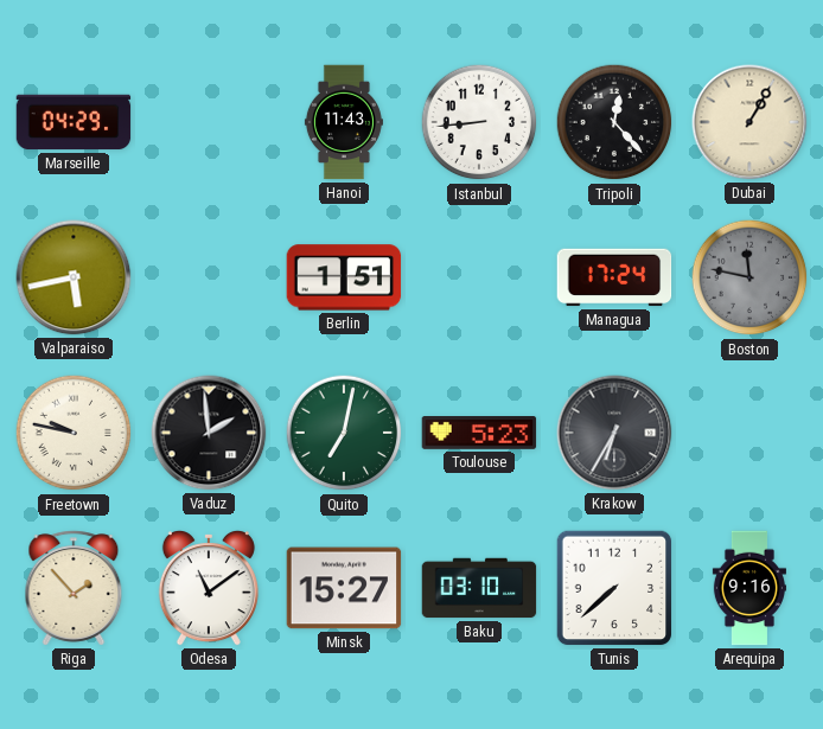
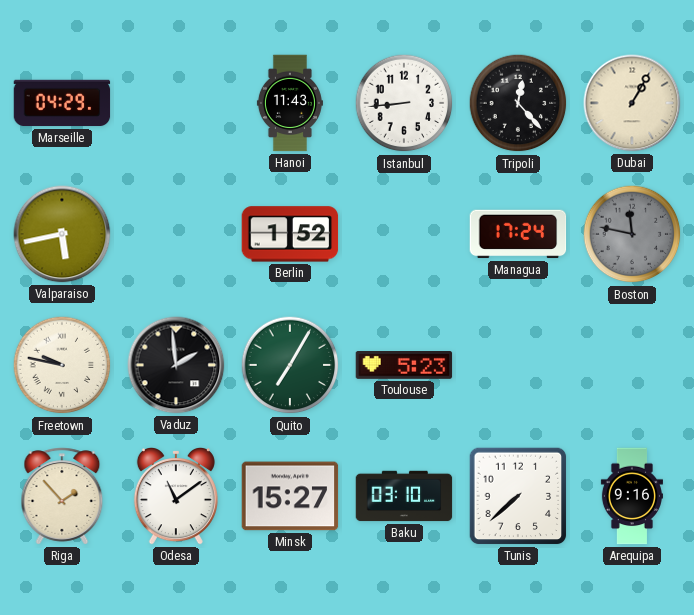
Berlin: 1:51 -> 1:52 (290, 234)
Quito: 7:02 -> 7:05 (290, 365)
Krakow: 6:35 -> none (614, 433)
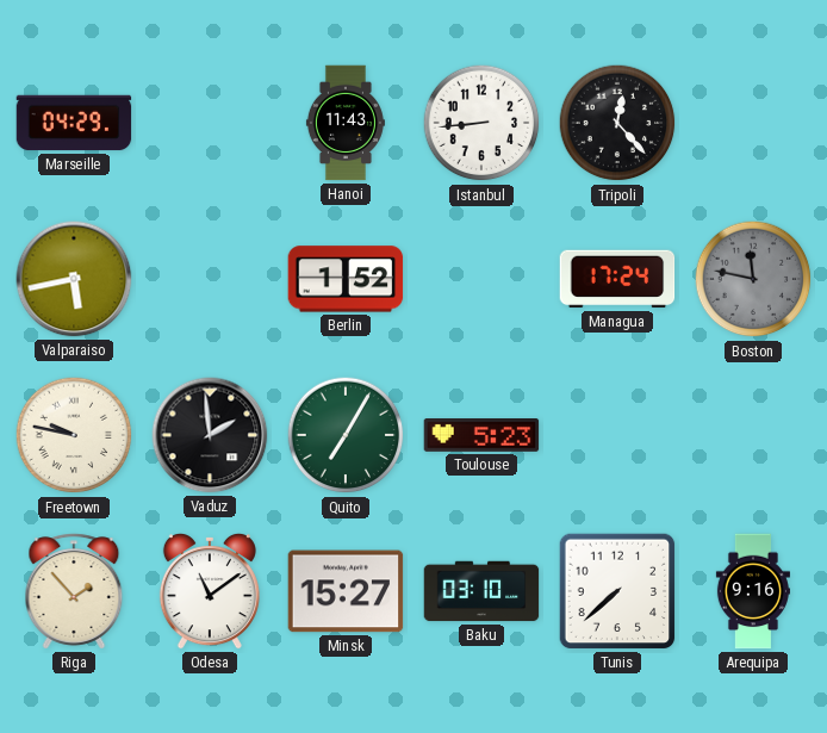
Dubai: 1:05 -> none (632, 103)
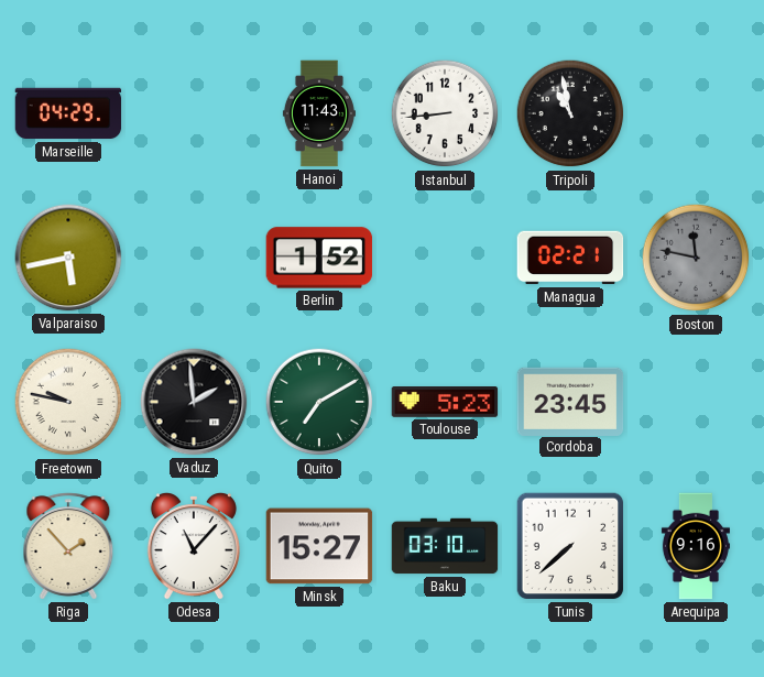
Tripoli: 12:23 -> 10:58 (570, 113)
Managua: 17:24 -> 02:21 (570, 258)
Quito: 7:05 -> 7:10 (319, 402)
Cordoba: none -> 23:45 (570, 401)
Odesa: 11:09 -> 11:07 (194, 547)
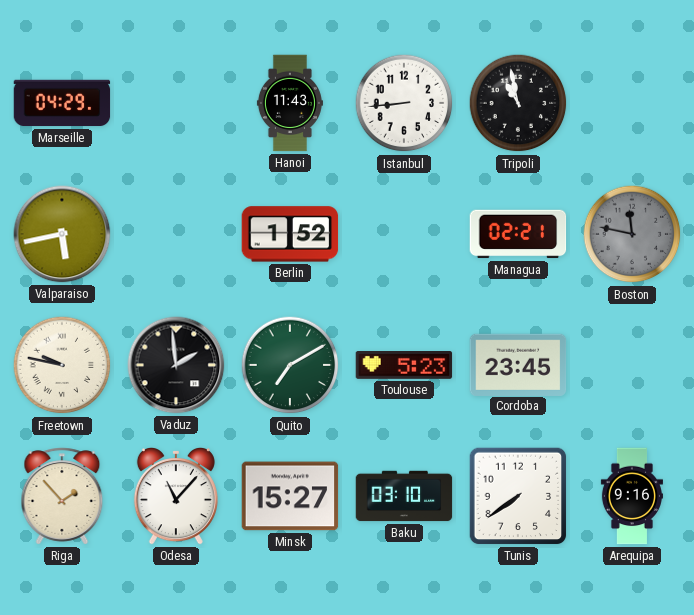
Tunis: 7:38 -> 7:39 (518, 496)
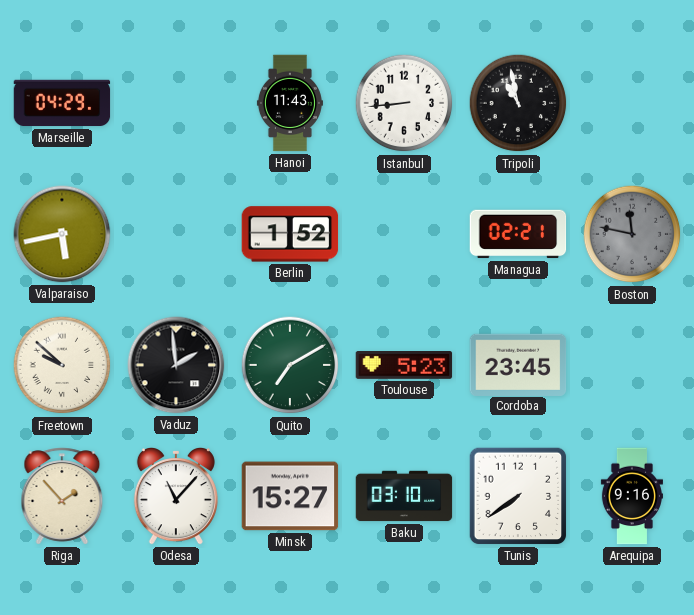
Freetown: 9:47 -> 9:52 (62, 365)
